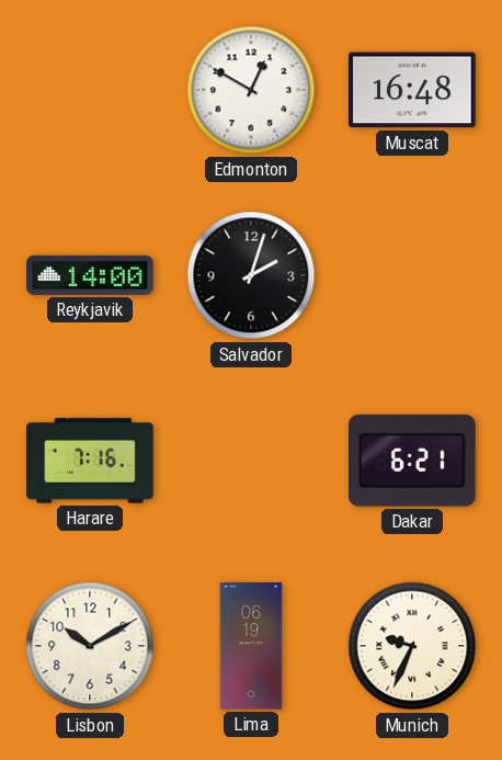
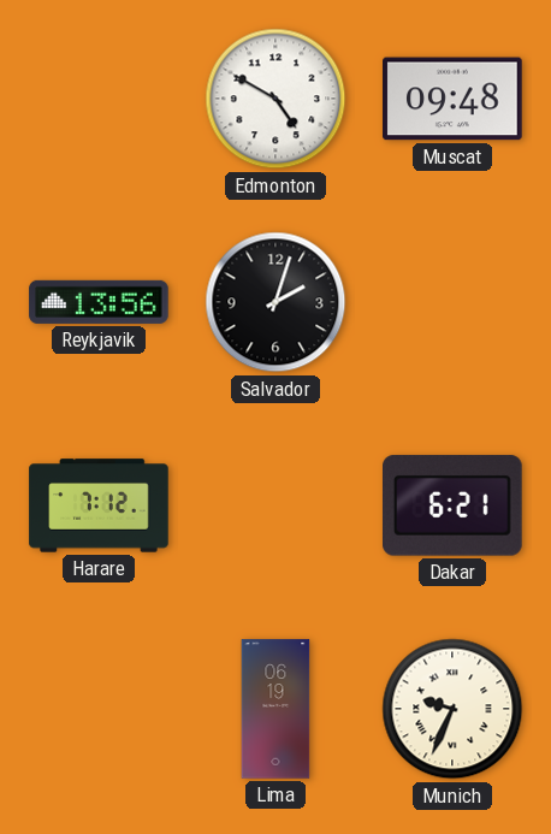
Edmonton: 12:50 -> 4:50 (275, 99)
Muscat: 16:48 -> 09:48 (452, 99)
Reykjavik: 14:00 -> 13:56 (99, 302)
Harare: 7:16 -> 7:12 (99, 505)
Lisbon: 10:10 -> none (90, 646)
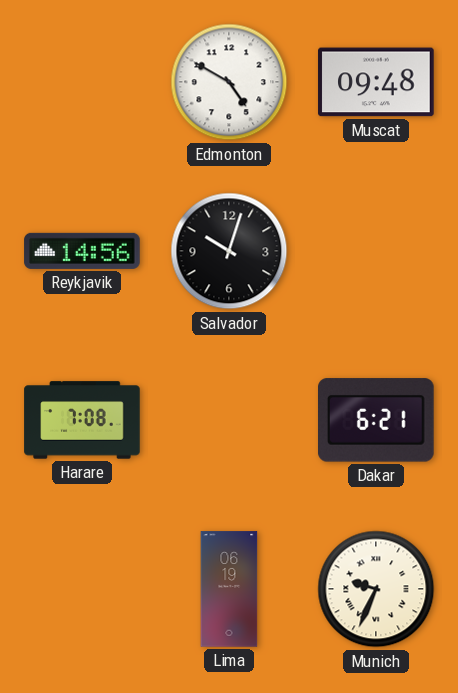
Reykjavik: 13:56 -> 14:56 (82, 251)
Salvador: 2:03 -> 10:03 (229, 251)
Harare: 7:12 -> 7:08 (82, 420)
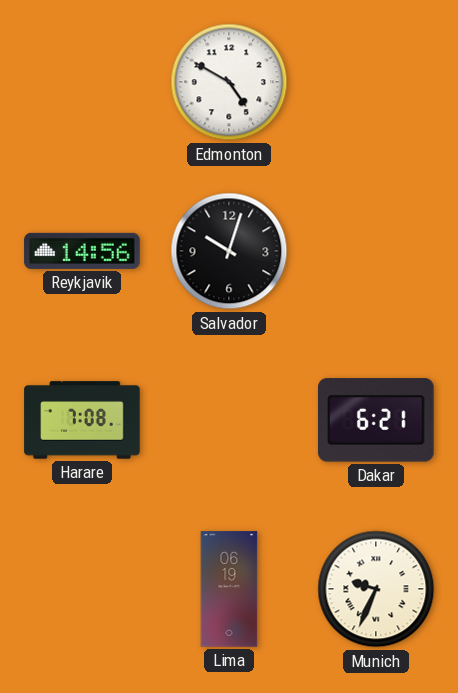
Muscat: 09:48 -> none (376, 82)
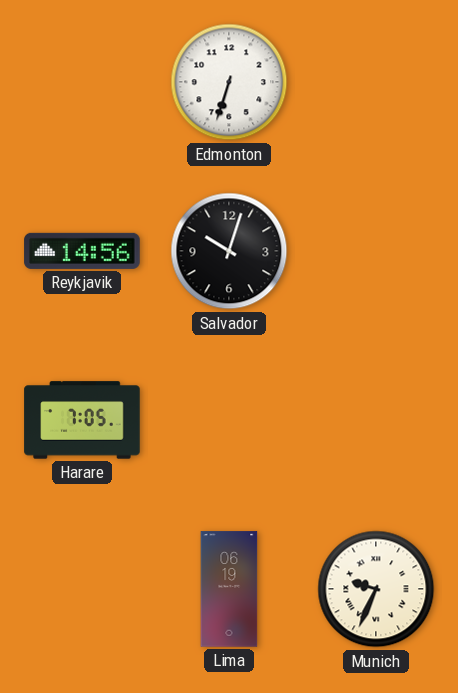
Edmonton: 4:50 -> 6:33 (229, 82)
Harare: 7:08 -> 7:05 (82, 420)
Dakar: 6:21 -> none (377, 420)
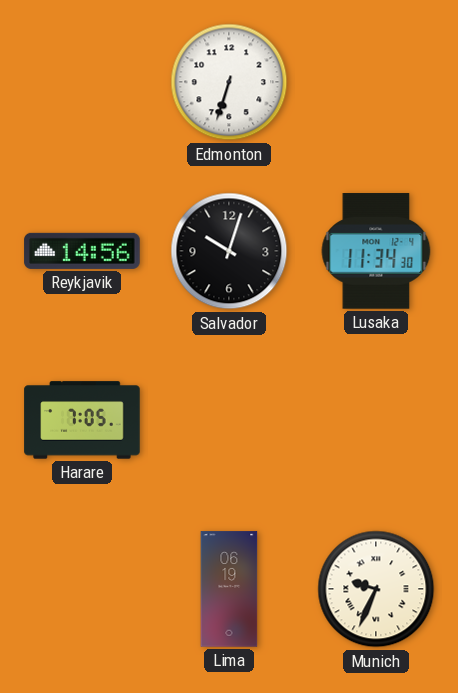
Lusaka: none -> 11:34 (376, 251)
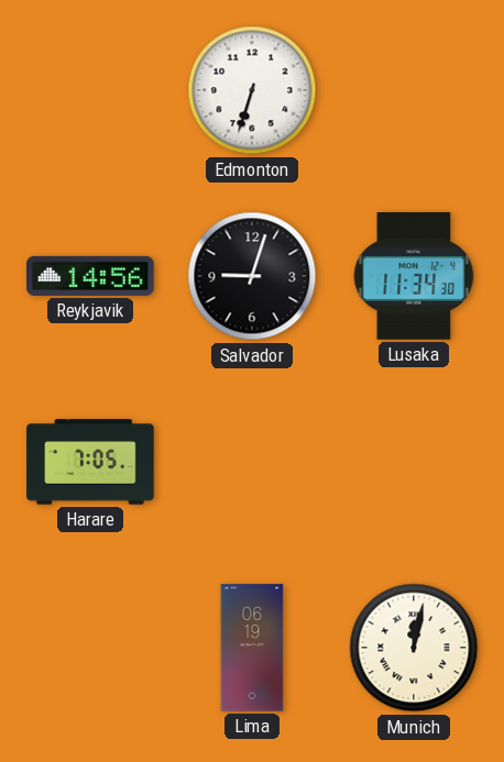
Salvador: 10:03 -> 9:03 (252, 276)
Munich: 9:34 -> 12:02 (414, 648)
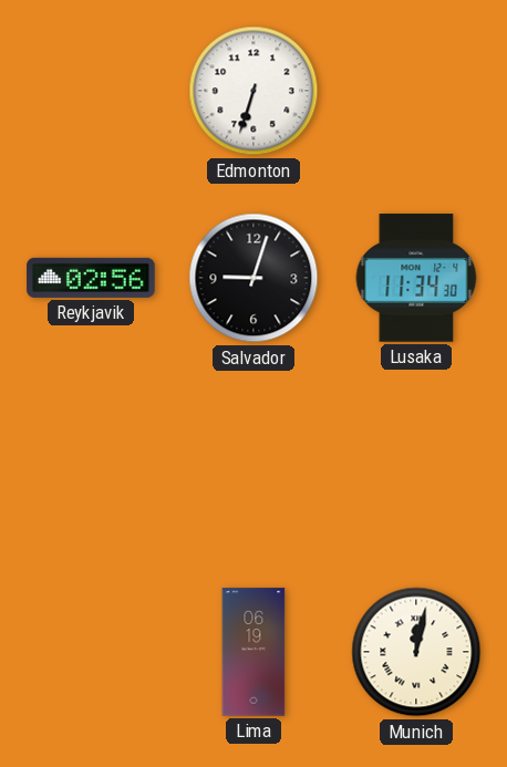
Reykjavik: 14:56 -> 02:56 (91, 278)
Harare: 7:05 -> none (90, 462)
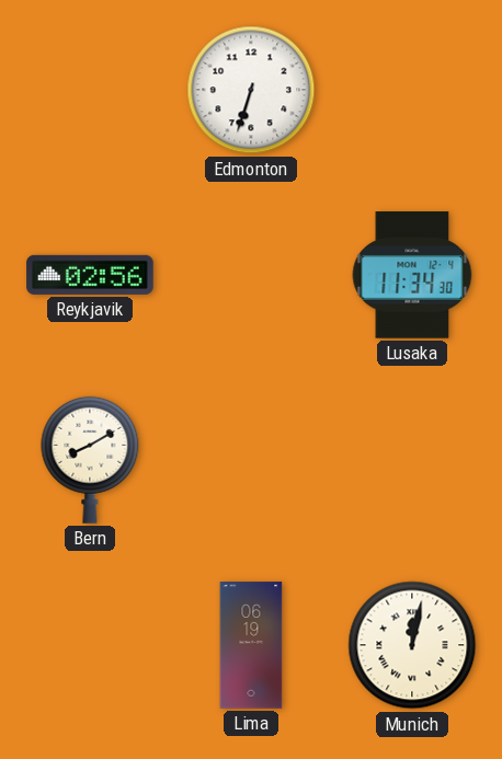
Salvador: 9:03 -> none (253, 278)
Bern: none -> 8:10 (90, 460)
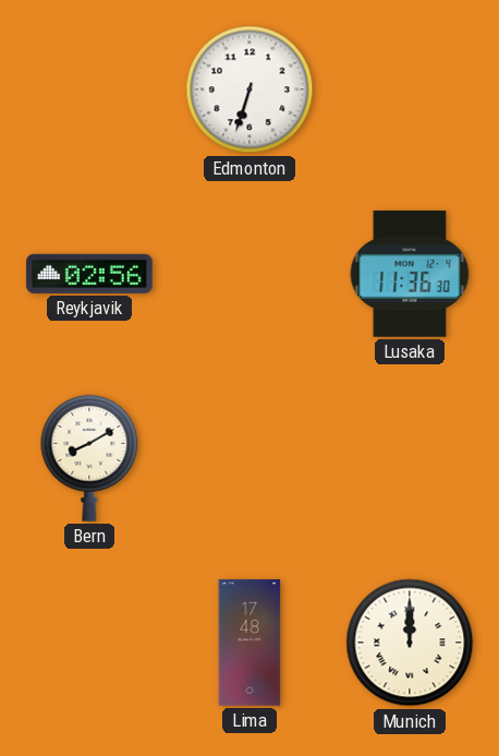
Lusaka: 11:34 -> 11:36 (410, 274)
Lima: 06:19 -> 17:48 (249, 643)
Munich: 12:02 -> 12:00 (410, 643)
